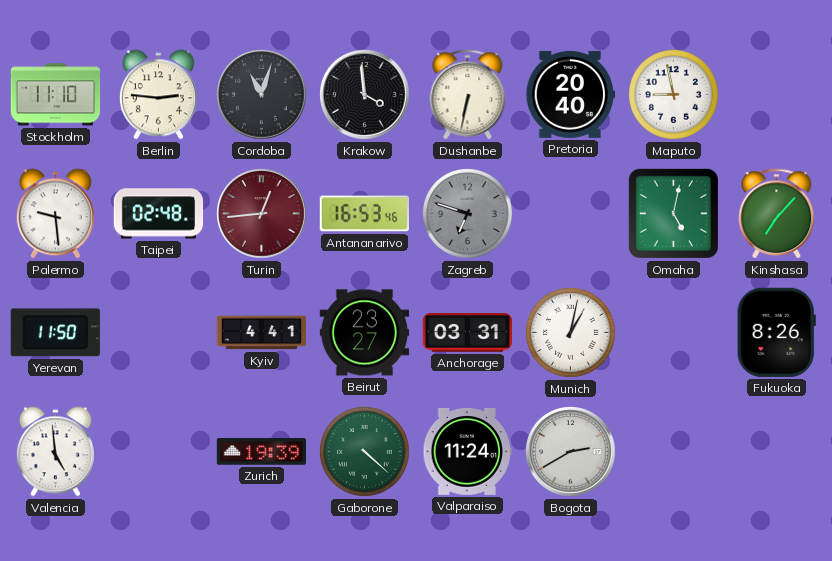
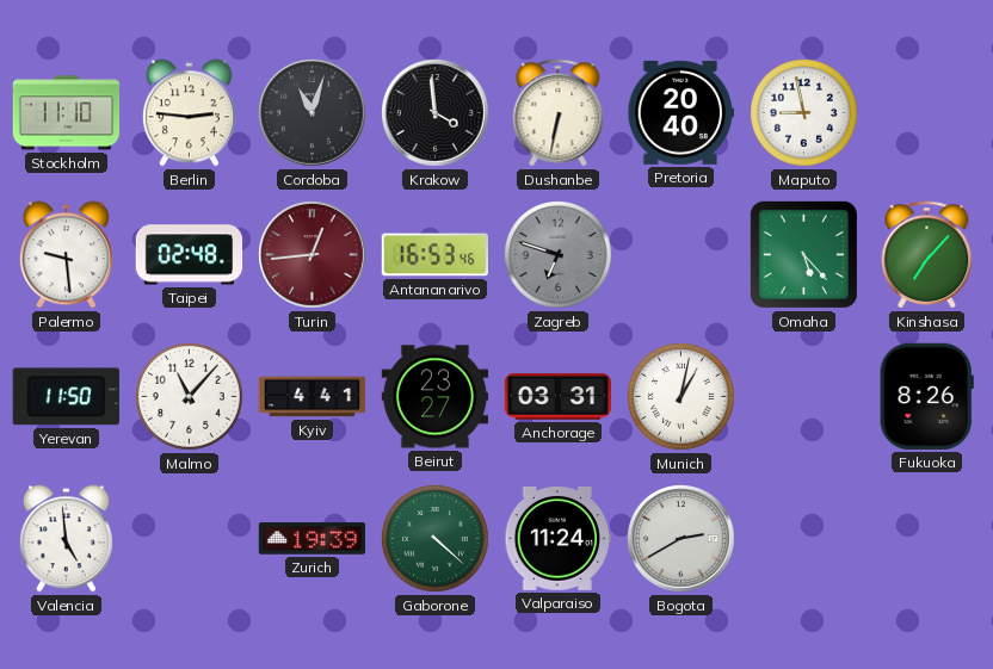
Omaha: 5:02 -> 5:23 (803, 254)
Malmo: none -> 11:07 (190, 397)
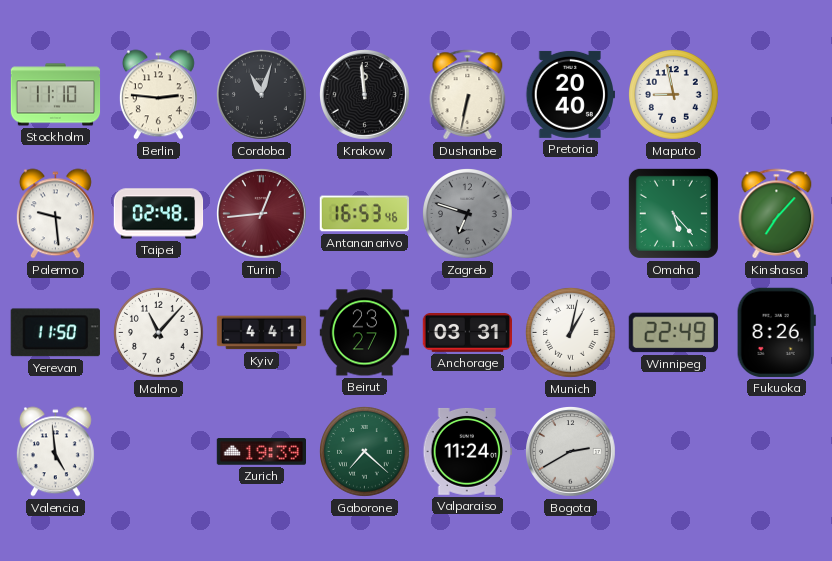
Krakow: 3:59 -> 11:59 (365, 95)
Winnipeg: none -> 22:49 (673, 333)
Gaborone: 4:22 -> 7:22 (365, 452)
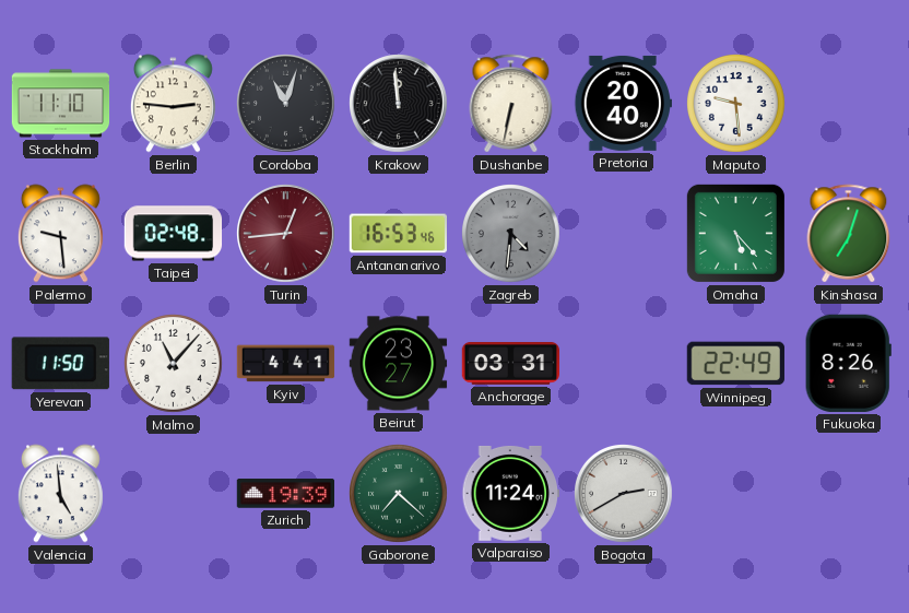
Maputo: 8:58 -> 9:29 (736, 104)
Zagreb: 6:48 -> 4:31 (511, 234)
Kinshasa: 7:07 -> 7:03 (849, 234)
Munich: 1:02 -> none (571, 333)
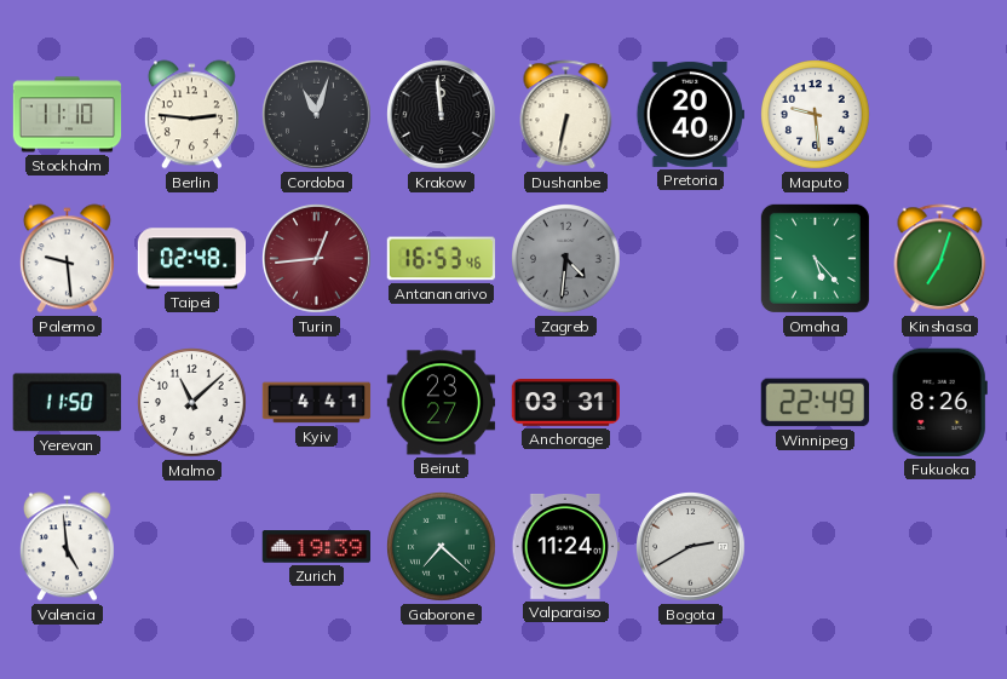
Malmo: 11:07 -> 11:08 (192, 403)
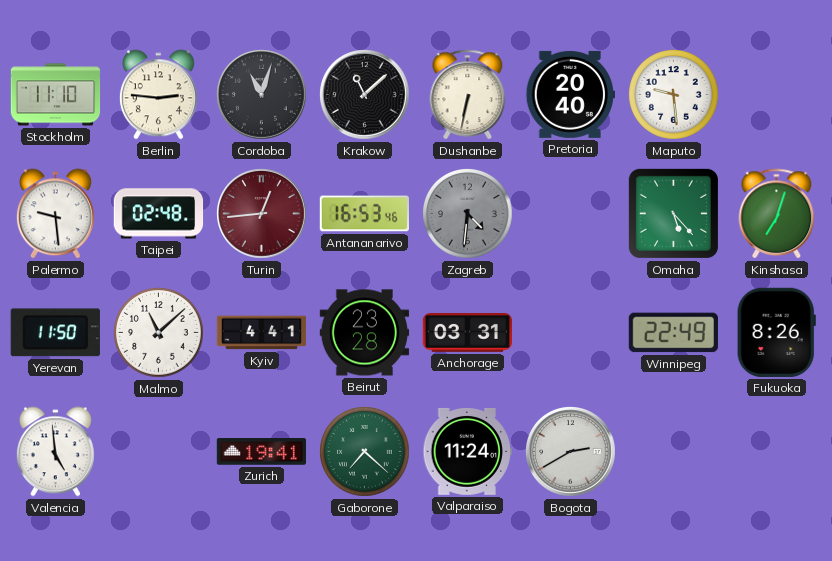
Krakow: 11:59 -> 11:08 (365, 95)
Beirut: 23:27 -> 23:28 (365, 333)
Zurich: 19:39 -> 19:41 (261, 452)
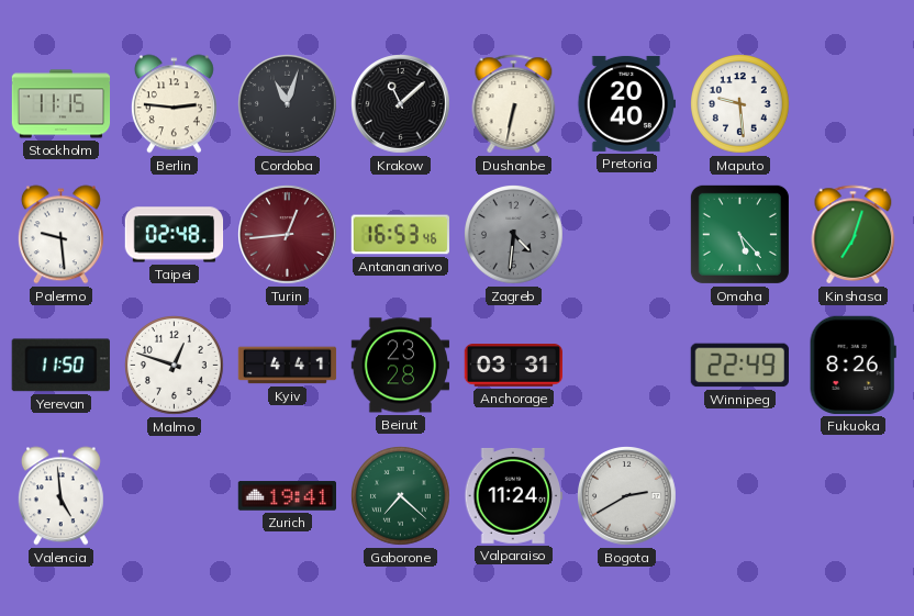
Stockholm: 11:10 -> 11:15 (62, 104)
Malmo: 11:08 -> 12:48 (175, 366)
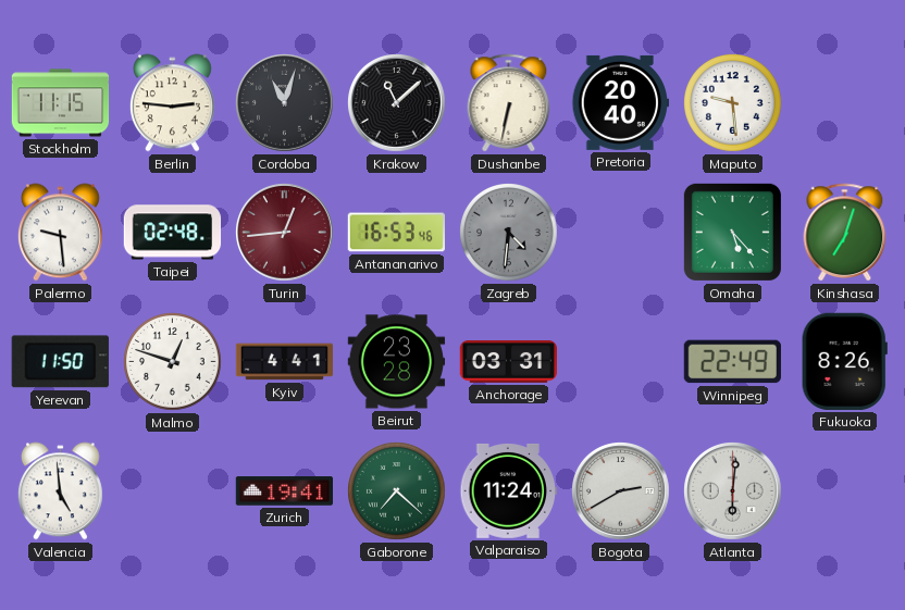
Atlanta: none -> 6:01 (733, 491)
